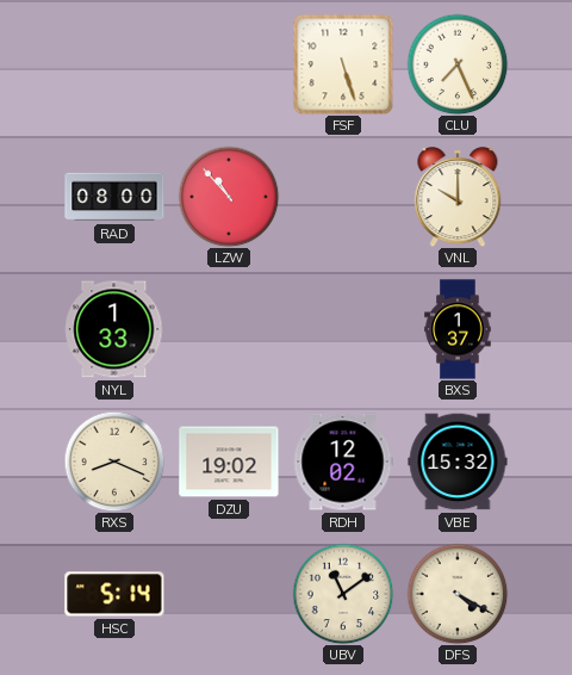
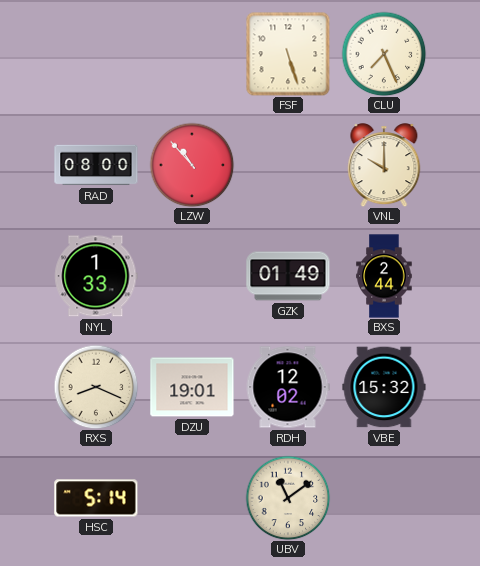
GZK: none -> 01:49 (288, 276)
BXS: 1:37 -> 2:44 (384, 276)
DZU: 19:02 -> 19:01 (192, 387)
DFS: 4:20 -> none (458, 594)
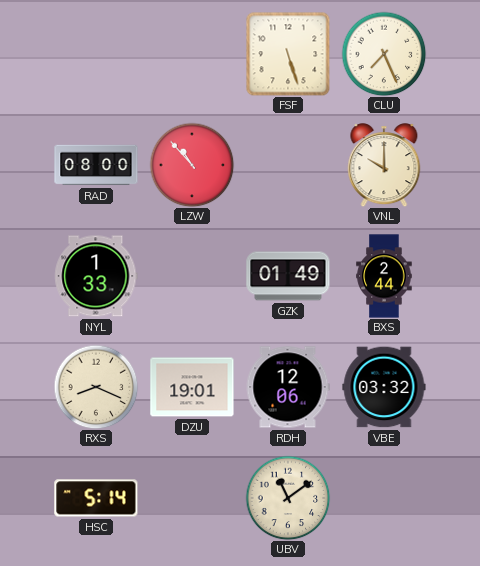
RDH: 12:02 -> 12:06 (288, 387)
VBE: 15:32 -> 03:32 (384, 387)
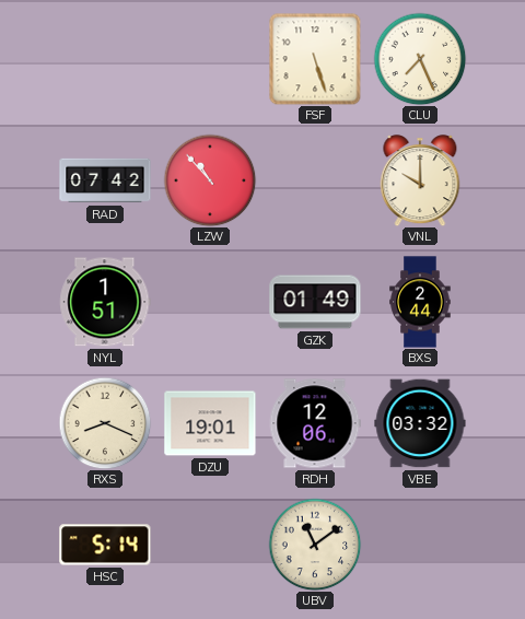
RAD: 08:00 -> 07:42 (105, 180)
NYL: 1:33 -> 1:51 (105, 302)
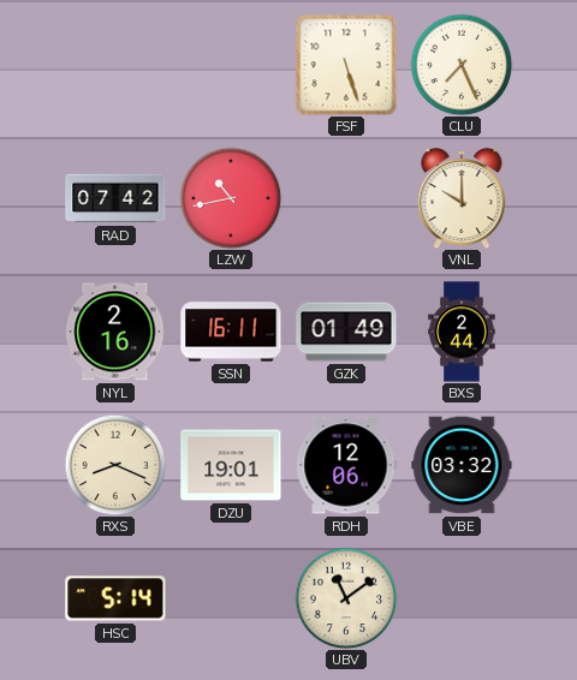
LZW: 10:53 -> 10:43 (231, 198)
NYL: 1:51 -> 2:16 (115, 332)
SSN: none -> 16:11 (231, 332)
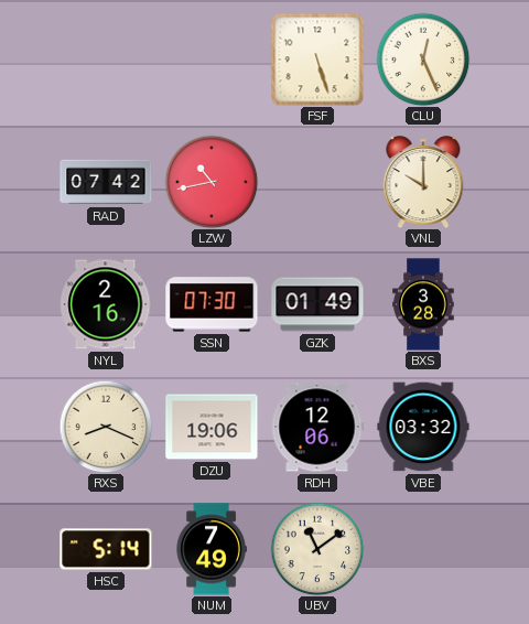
CLU: 7:26 -> 12:26 (423, 60)
SSN: 16:11 -> 07:30 (212, 304)
BXS: 2:44 -> 3:28 (423, 304)
DZU: 19:01 -> 19:06 (212, 427)
NUM: none -> 7:49 (212, 549)
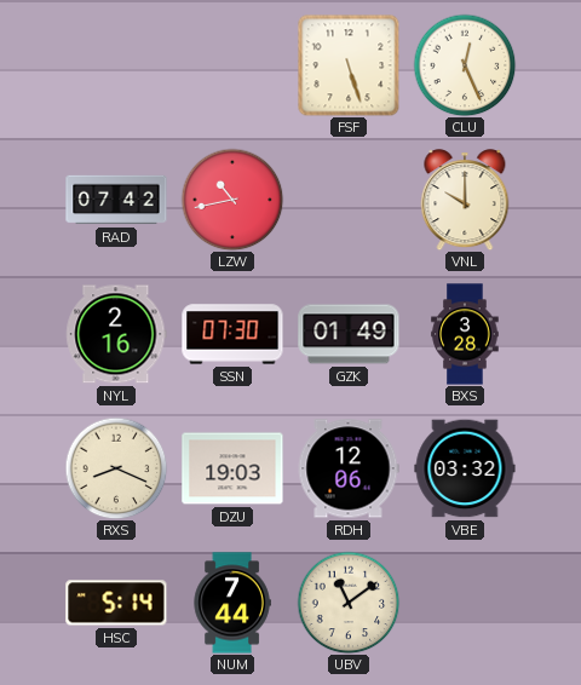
DZU: 19:06 -> 19:03 (232, 468)
NUM: 7:49 -> 7:44 (232, 603)
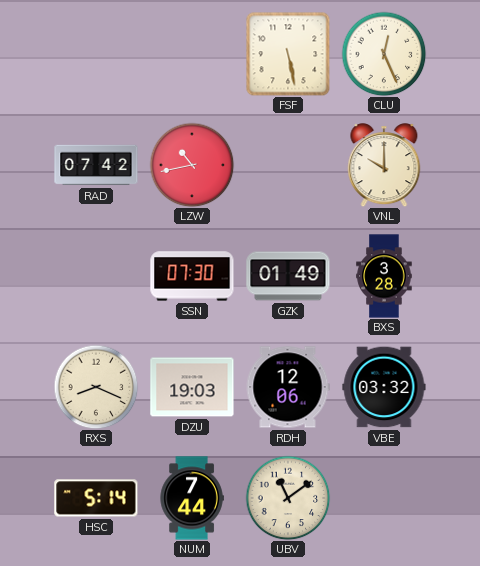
FSF: 5:27 -> 5:28 (288, 54)
NYL: 2:16 -> none (116, 334)
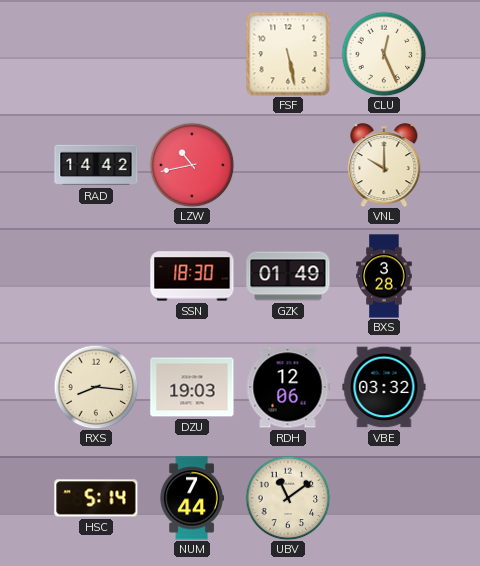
RAD: 07:42 -> 14:42 (96, 165)
SSN: 07:30 -> 18:30 (192, 276)
RXS: 8:19 -> 8:16 (96, 387)
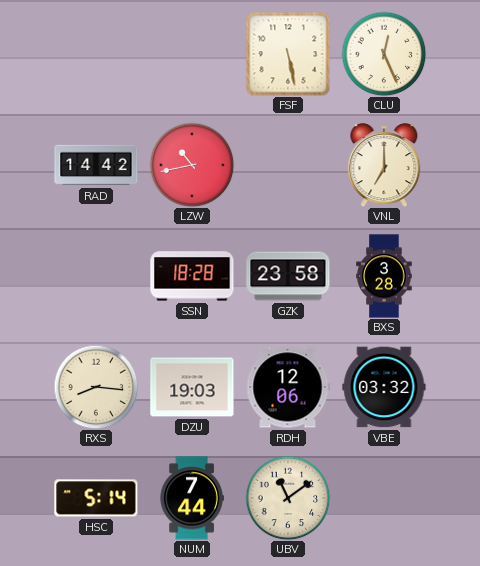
VNL: 10:00 -> 7:00 (384, 165)
SSN: 18:30 -> 18:28 (192, 276)
GZK: 01:49 -> 23:58 (288, 276)
